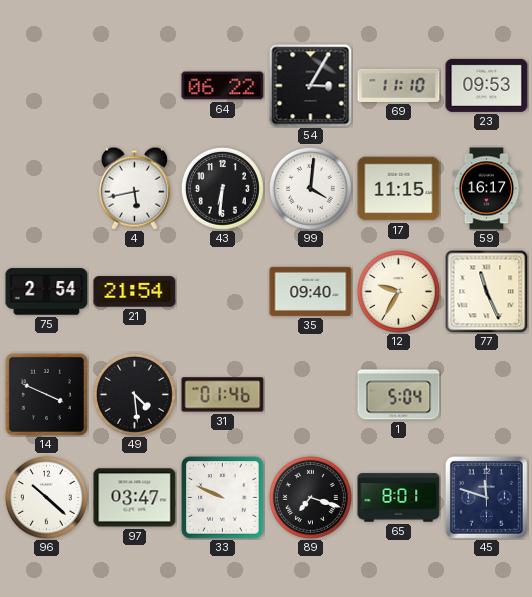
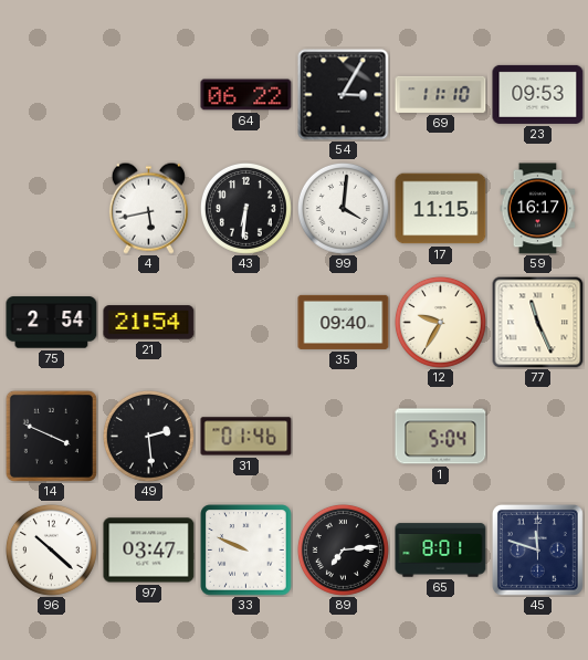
49: 4:29 -> 2:29 (148, 436)
89: 7:18 -> 7:14 (343, 549)
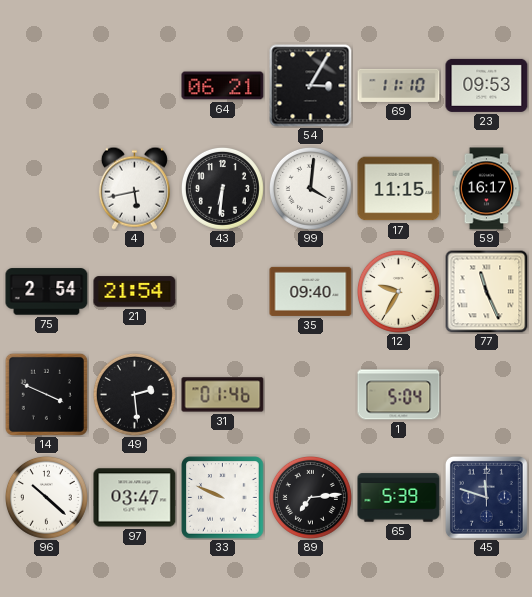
64: 06:22 -> 06:21 (223, 86)
65: 8:01 -> 5:39 (399, 498)
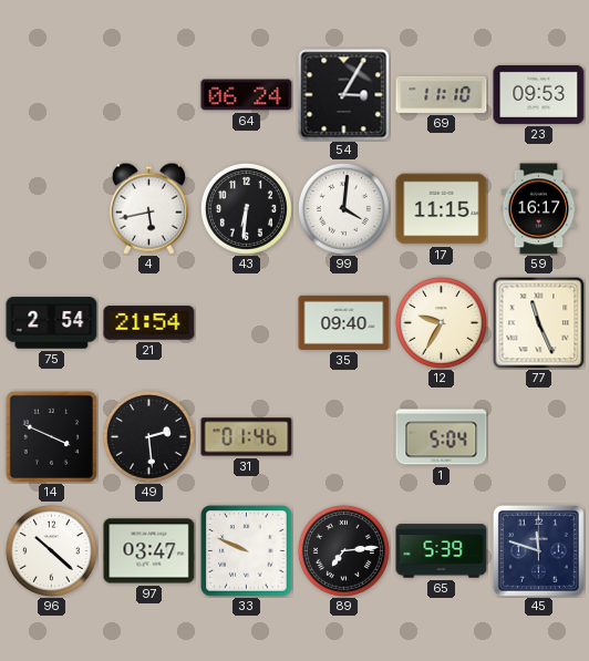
64: 06:21 -> 06:24 (247, 95)
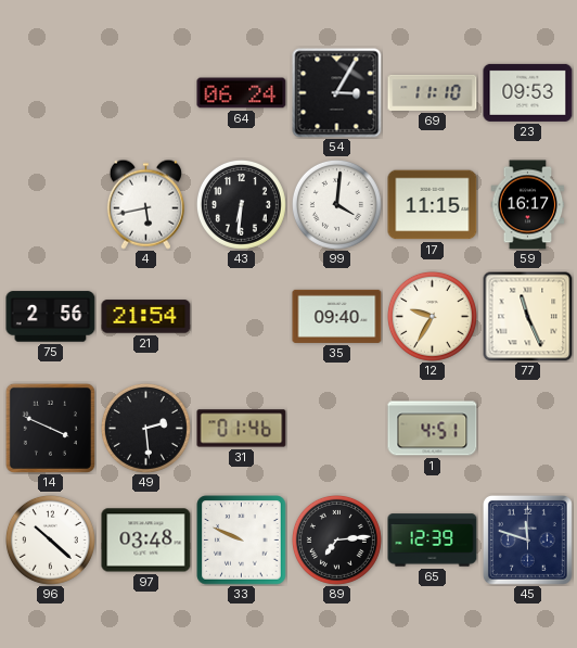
75: 2:54 -> 2:56 (51, 317)
1: 5:04 -> 4:51 (433, 429)
97: 03:47 -> 03:48 (146, 541)
65: 5:39 -> 12:39 (433, 541)
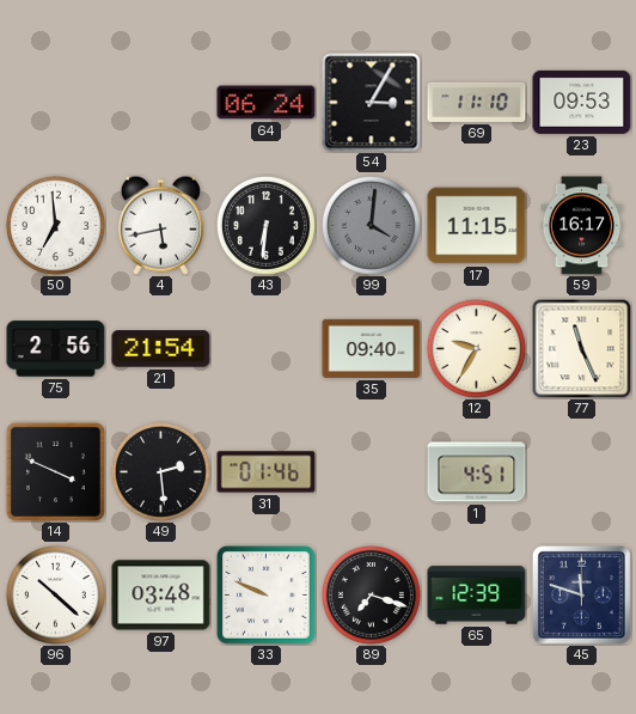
50: none -> 6:59 (55, 225)
99 dial: white -> grey (371, 225)
89: 7:14 -> 7:18 (371, 594)
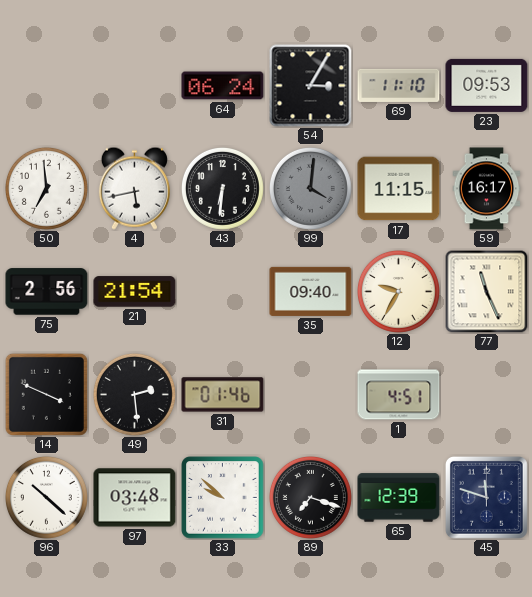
33: 9:49 -> 9:52 (223, 498)
